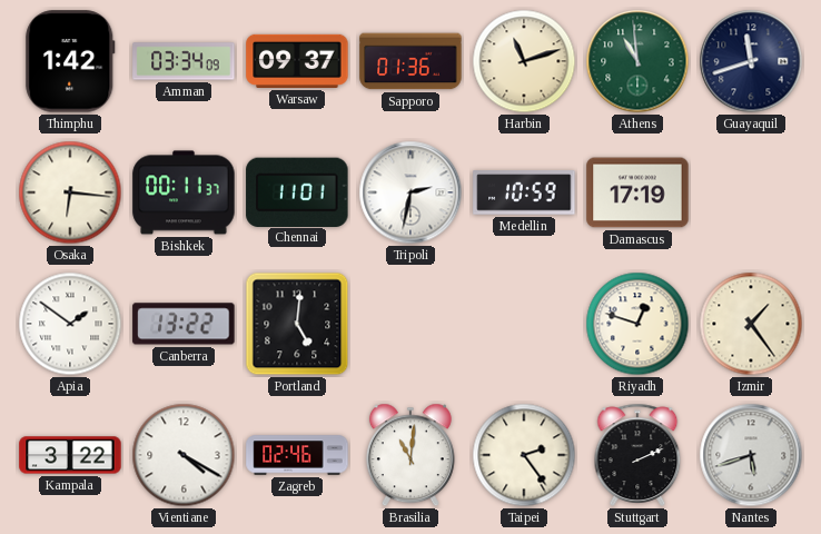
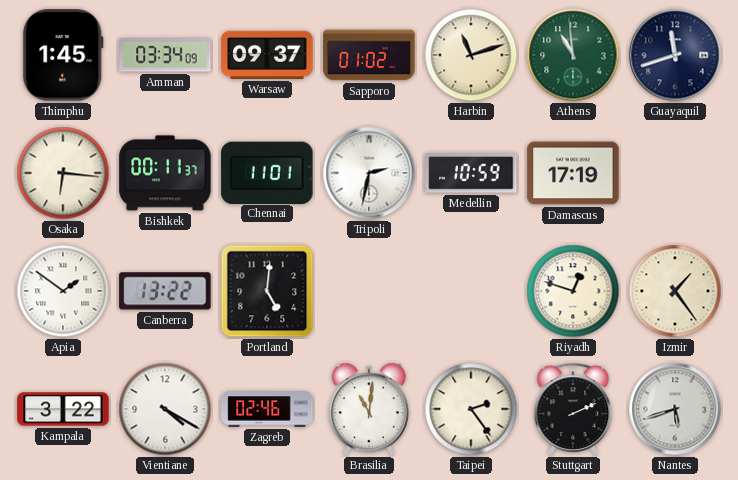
Thimphu: 1:42 -> 1:45 (63, 55)
Sapporo: 01:36 -> 01:02 (369, 55)
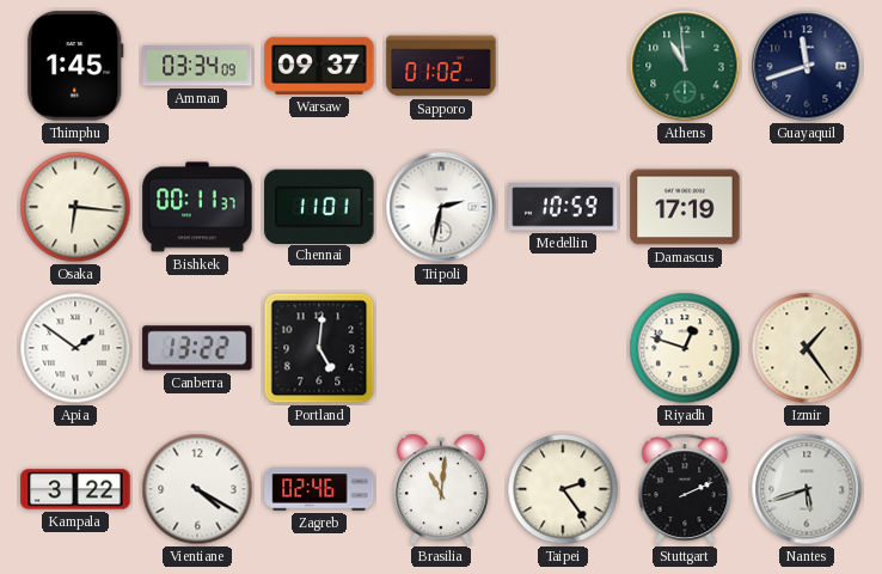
Harbin: 11:12 -> none (471, 55)
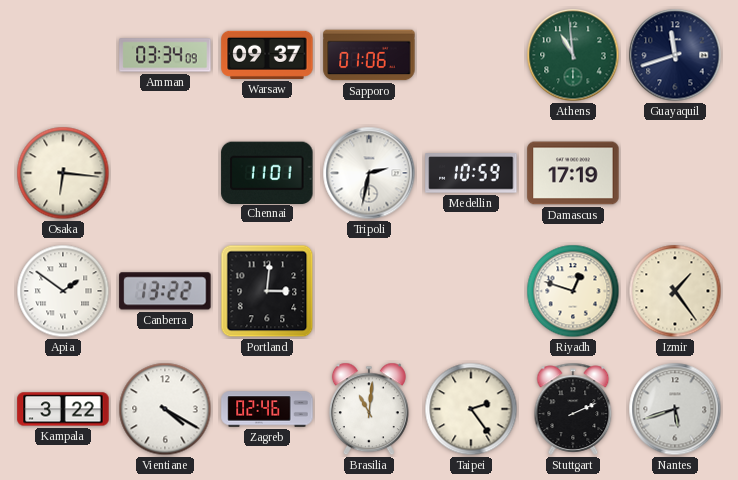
Thimphu: 1:45 -> none (75, 66)
Sapporo: 01:02 -> 01:06 (369, 55)
Bishkek: 00:11 -> none (197, 207)
Portland: 5:01 -> 3:01 (267, 291)
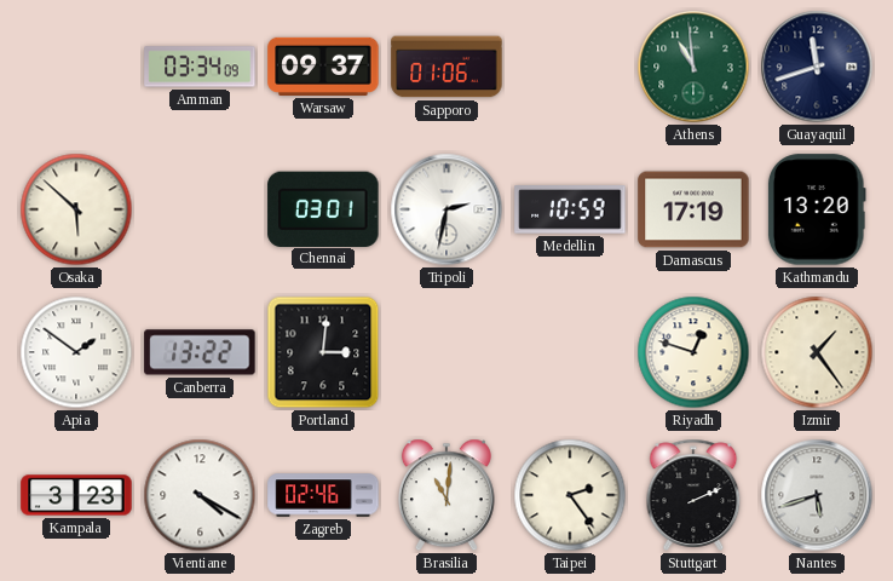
Osaka: 6:16 -> 5:52 (76, 209)
Chennai: 11:01 -> 03:01 (323, 208)
Kathmandu: none -> 13:20 (817, 209)
Kampala: 3:22 -> 3:23 (76, 495)
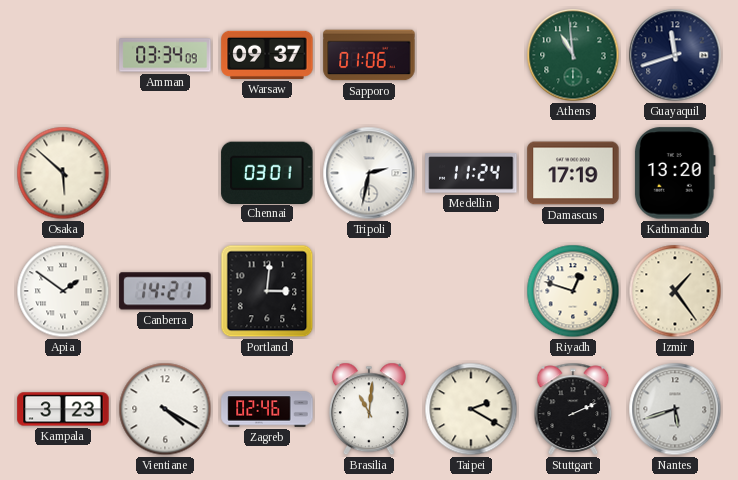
Medellin: 10:59 -> 11:24 (471, 173)
Canberra: 13:22 -> 14:21 (165, 291)
Taipei: 2:24 -> 2:20 (471, 409)
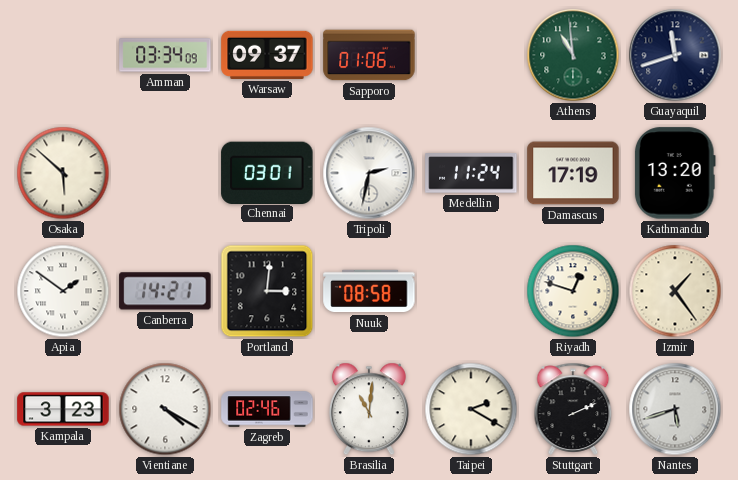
Nuuk: none -> 08:58 (369, 291)
